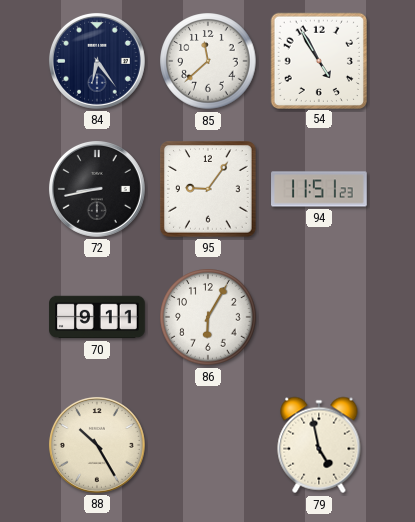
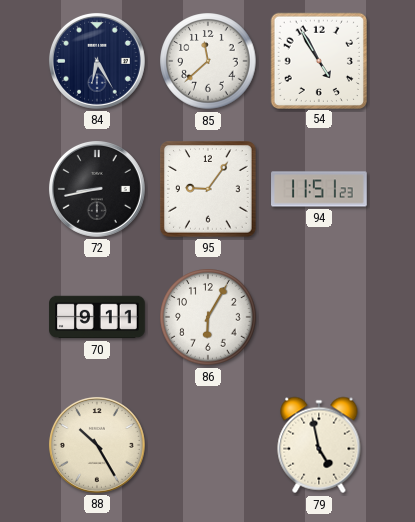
84: 6:24 -> 6:25 (97, 61)
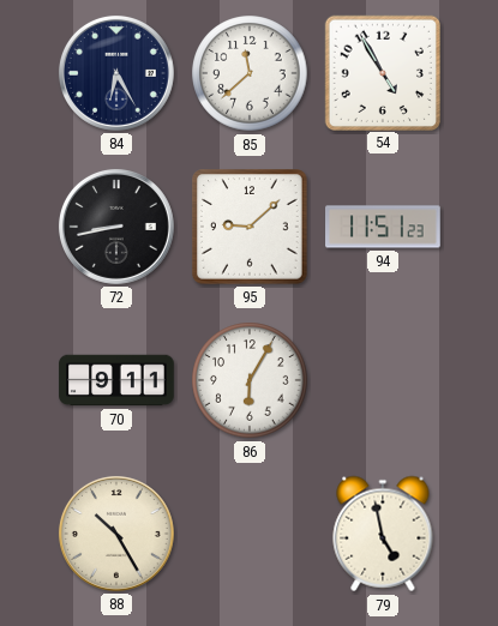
95: 9:06 -> 9:08 (251, 228)
